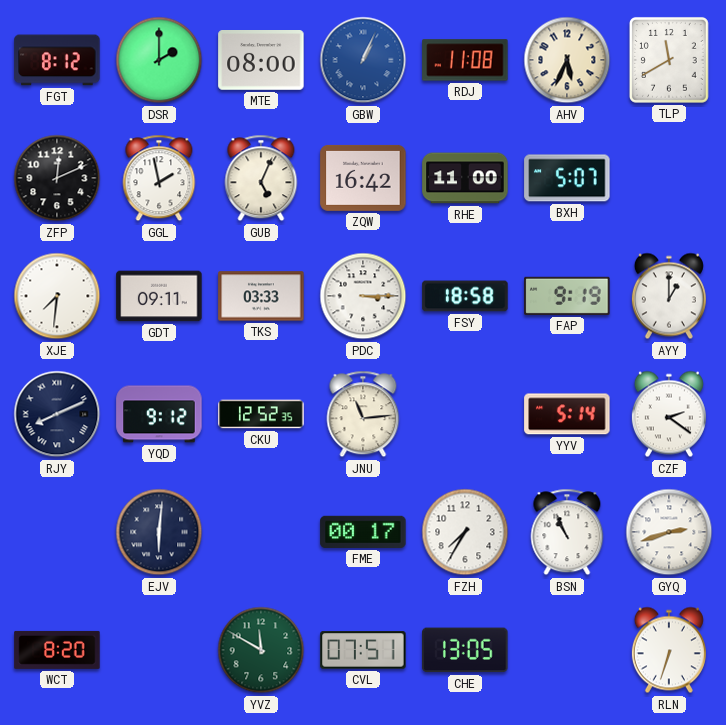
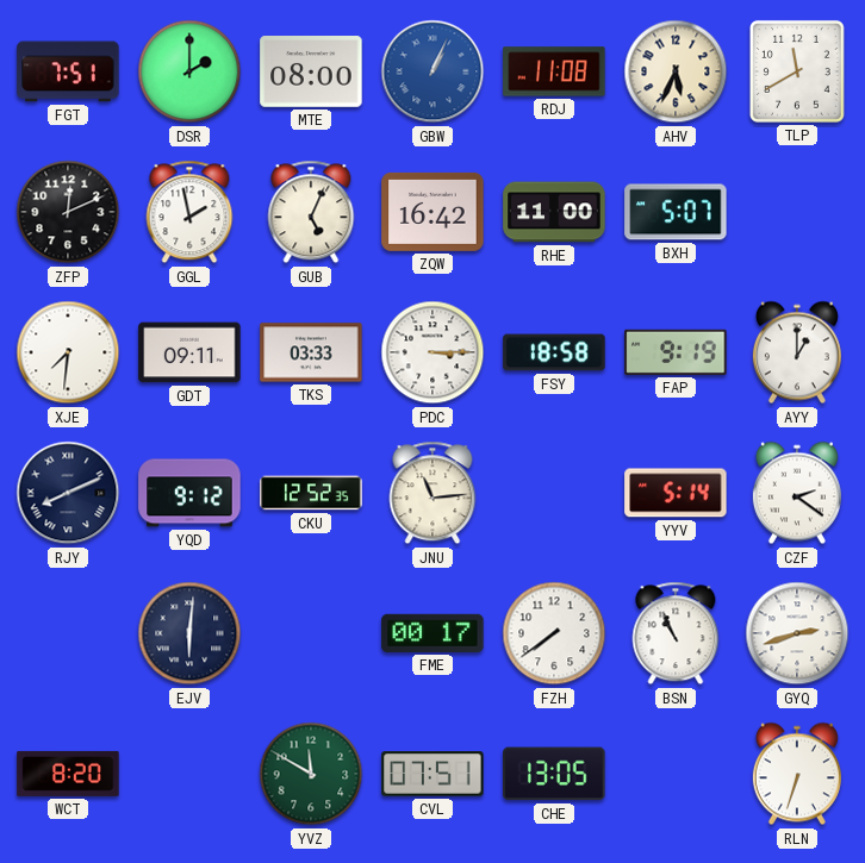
FGT: 8:12 -> 7:51 (68, 71)
FZH: 7:35 -> 7:39 (554, 633)
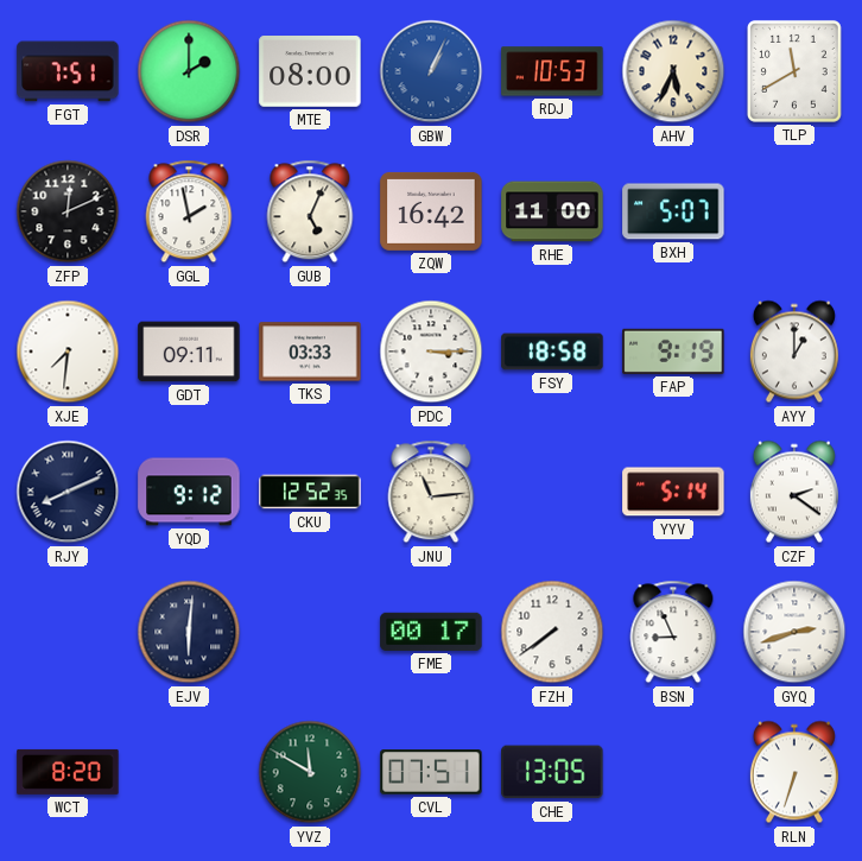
RDJ: 11:08 -> 10:53 (552, 71)
BSN: 10:56 -> 8:56 (673, 632)
